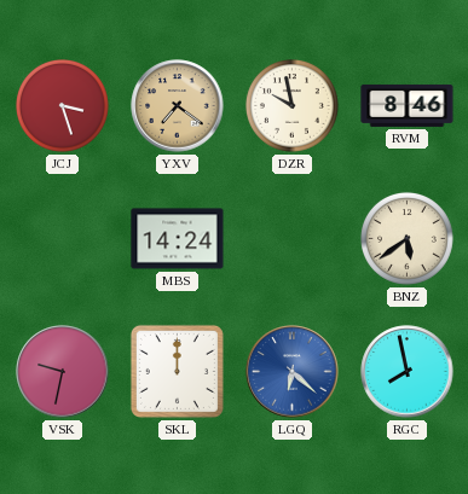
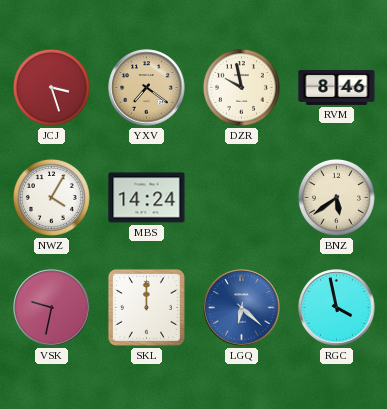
NWZ: none -> 4:05 (51, 197)
RGC: 7:58 -> 3:58 (337, 308)
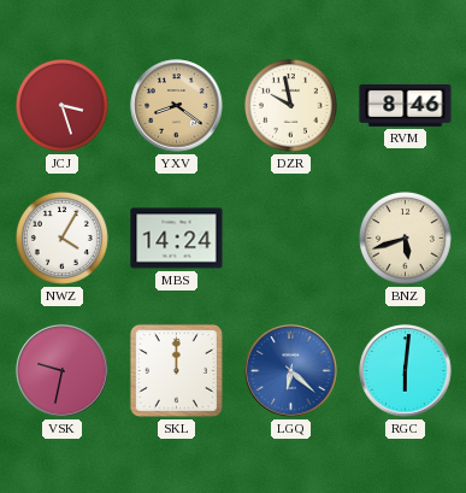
YXV: 7:21 -> 8:21 (177, 106)
BNZ: 5:39 -> 5:42 (405, 237)
RGC: 3:58 -> 6:01 (406, 371)
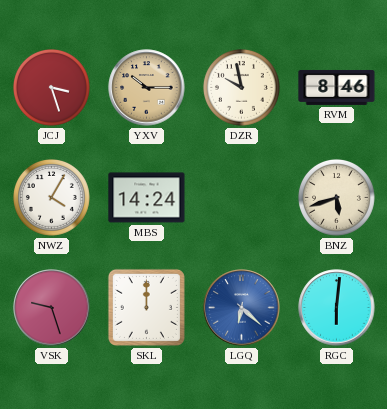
YXV: 8:21 -> 10:15 (147, 88)
VSK: 9:32 -> 9:27 (52, 308)
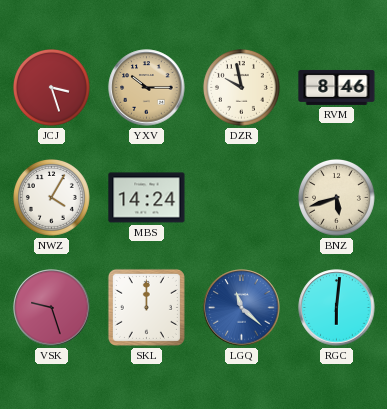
LGQ: 6:22 -> 11:22 (242, 308)
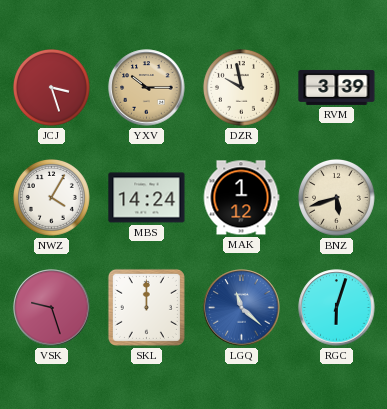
RVM: 8:46 -> 3:39 (337, 87)
MAK: none -> 1:12 (241, 198)
RGC: 6:01 -> 6:03 (337, 308)
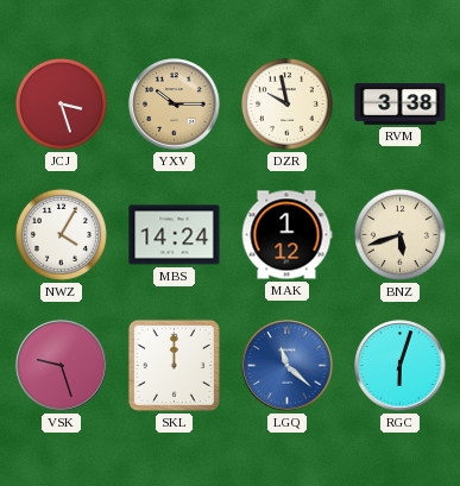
RVM: 3:39 -> 3:38 (401, 103)
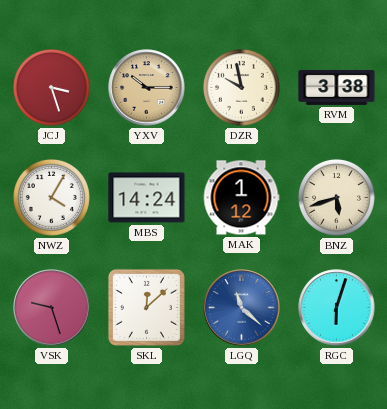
SKL: 12:00 -> 12:08 (146, 307)
